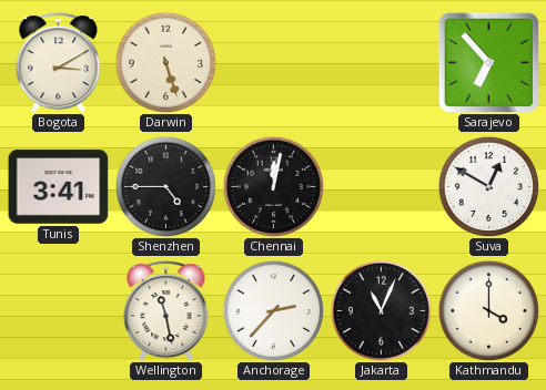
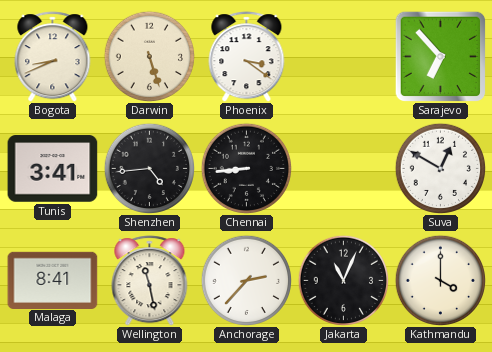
Bogota: 3:10 -> 8:41 (53, 57)
Phoenix: none -> 3:21 (247, 57)
Shenzhen: 4:45 -> 4:44 (149, 168)
Chennai: 12:02 -> 8:44 (246, 168)
Malaga: none -> 8:41 (53, 280)
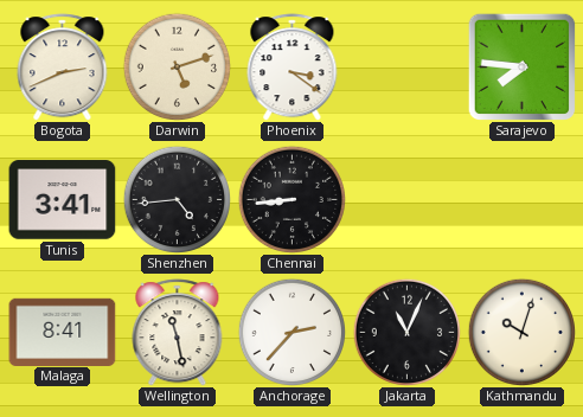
Bogota: 8:41 -> 2:41 (63, 68)
Darwin: 5:27 -> 5:12 (177, 66)
Sarajevo: 6:53 -> 7:46 (521, 66)
Suva: 12:50 -> none (440, 168)
Kathmandu: 4:00 -> 10:03 (521, 332)
